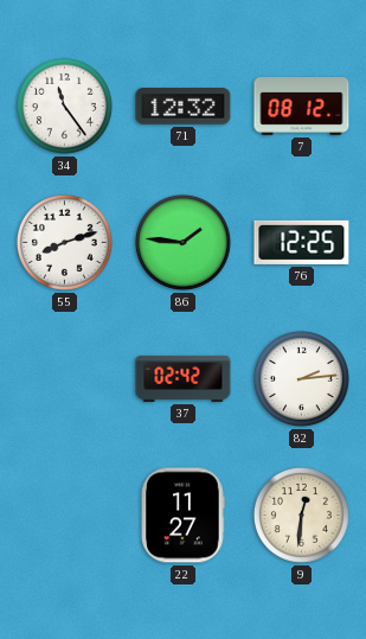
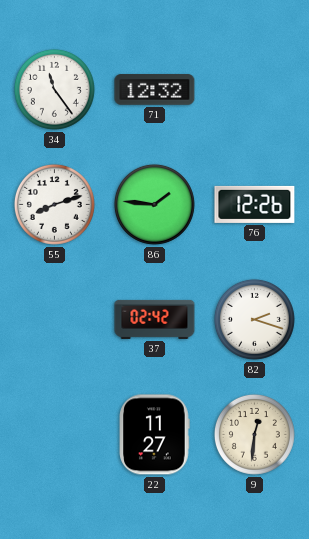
7: 08:12 -> none (302, 107)
76: 12:25 -> 12:26 (255, 204)
82: 2:14 -> 2:18 (254, 319)
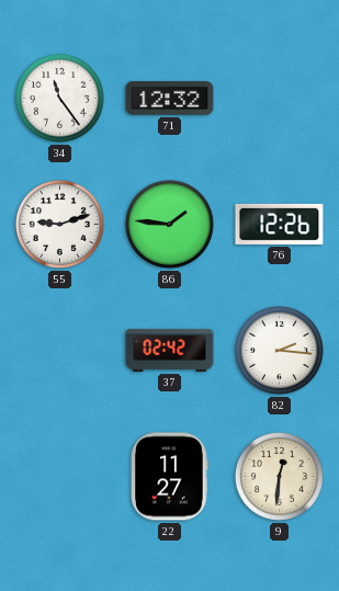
55: 8:12 -> 9:12 (59, 224)
82: 2:18 -> 2:16 (279, 350)
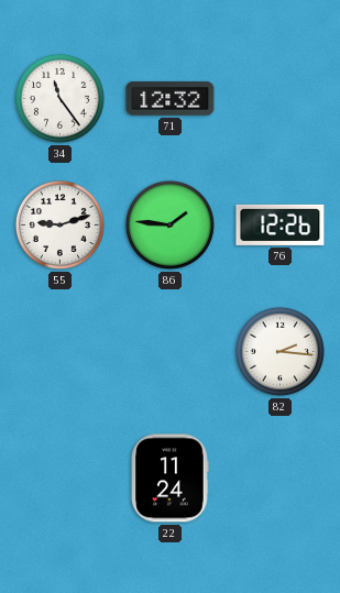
37: 02:42 -> none (170, 350)
22: 11:27 -> 11:24 (169, 479)
9: 12:31 -> none (279, 476)
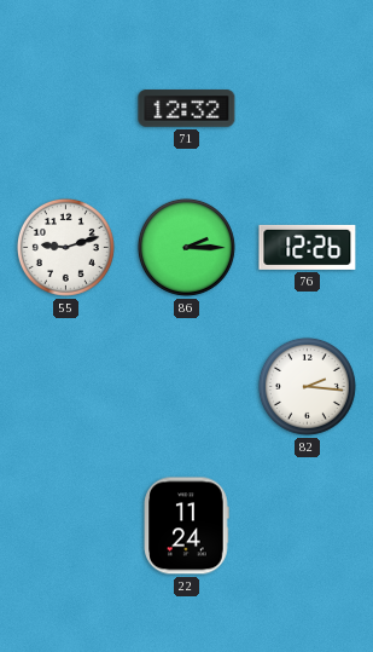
34: 11:24 -> none (59, 98)
86: 1:46 -> 2:15 (186, 247)
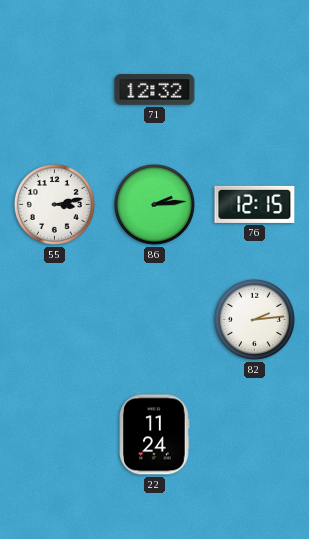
55: 9:12 -> 3:13 (54, 204)
86: 2:15 -> 2:14 (154, 204)
76: 12:26 -> 12:15 (255, 204)
82: 2:16 -> 2:14 (254, 319)
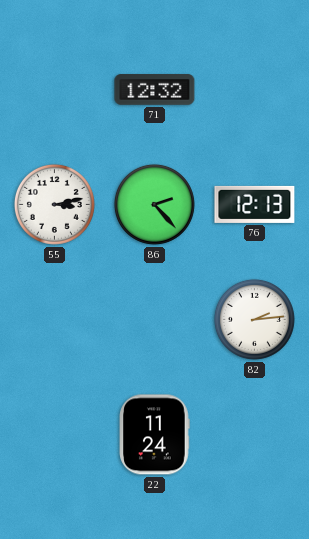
86: 2:14 -> 2:23 (154, 204)
76: 12:15 -> 12:13 (255, 204)
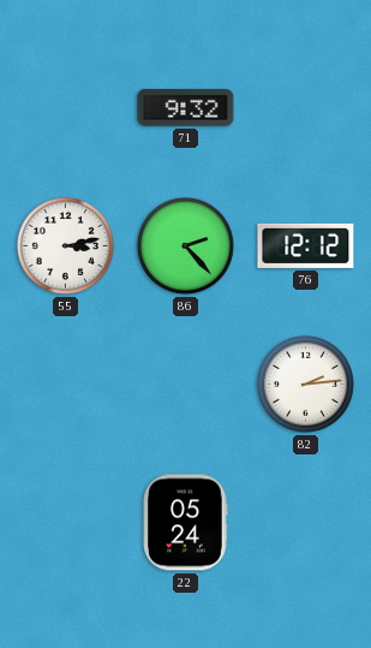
71: 12:32 -> 9:32 (186, 108)
76: 12:13 -> 12:12 (306, 245)
22: 11:24 -> 05:24 (185, 523)
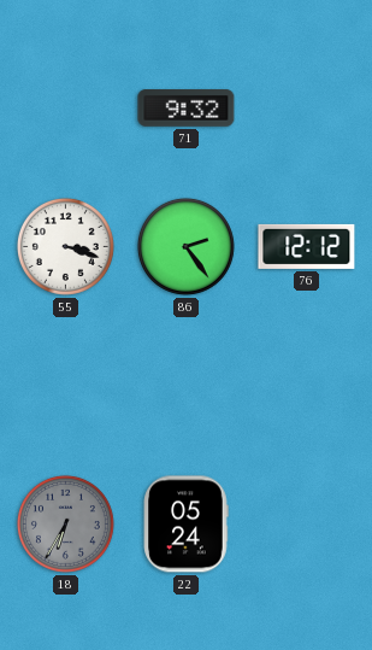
55: 3:13 -> 3:18 (65, 246)
86: 2:23 -> 2:24 (185, 246)
82: 2:14 -> none (305, 384)
18: none -> 6:35 (65, 523)
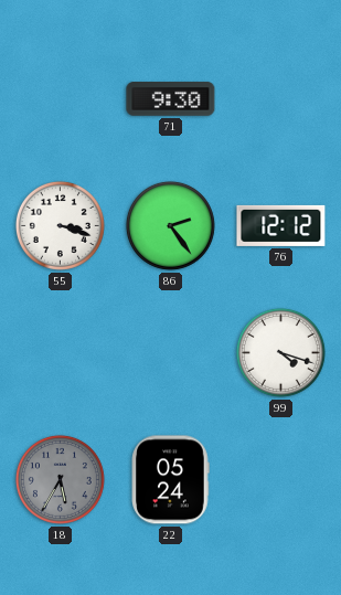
71: 9:32 -> 9:30 (171, 99)
99: none -> 4:18 (280, 352)
18: 6:35 -> 5:35 (60, 479)
